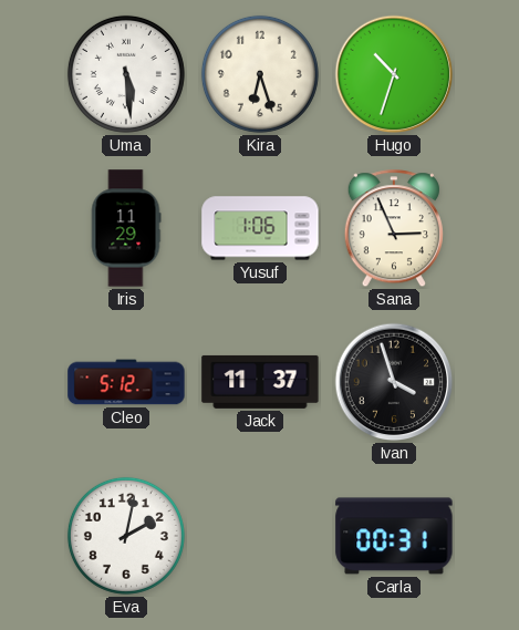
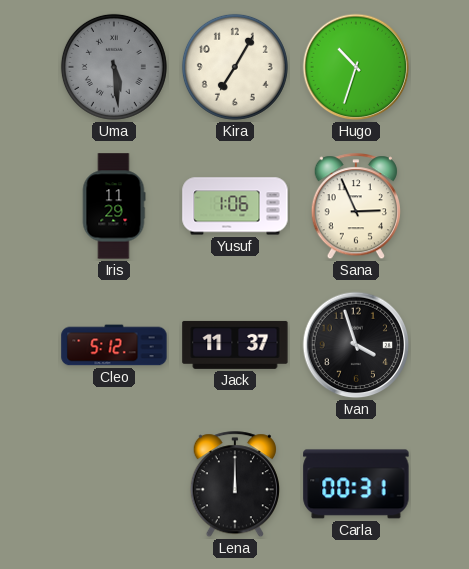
Uma dial: white -> grey (114, 67)
Kira: 6:27 -> 7:05 (235, 67)
Eva: 2:02 -> none (126, 536)
Lena: none -> 12:00 (235, 485)
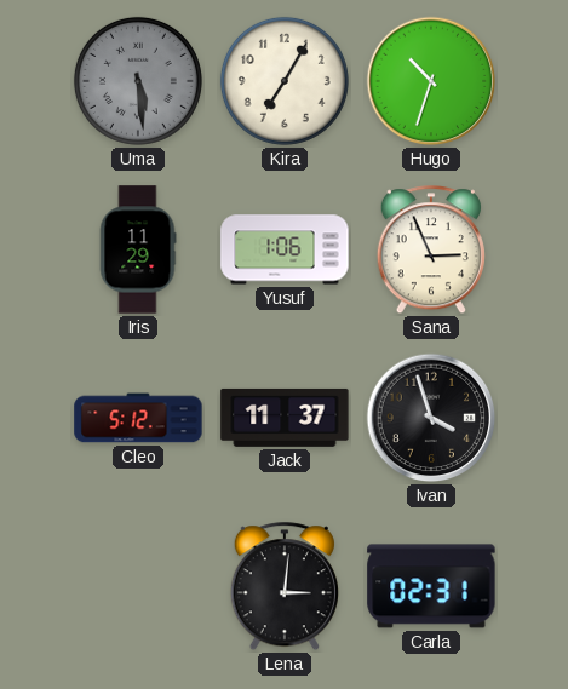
Lena: 12:00 -> 3:01 (285, 587)
Carla: 00:31 -> 02:31 (431, 586)
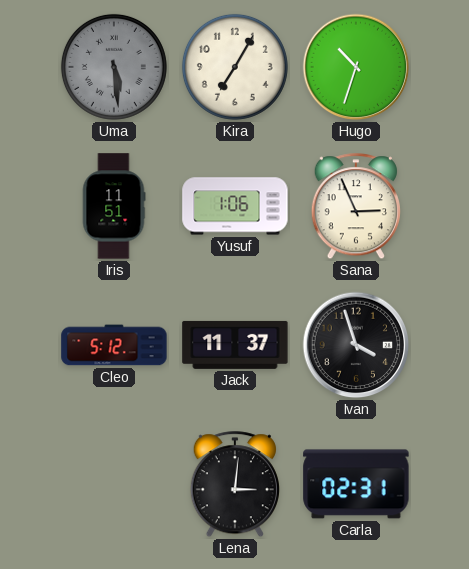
Iris: 11:29 -> 11:51 (114, 206)
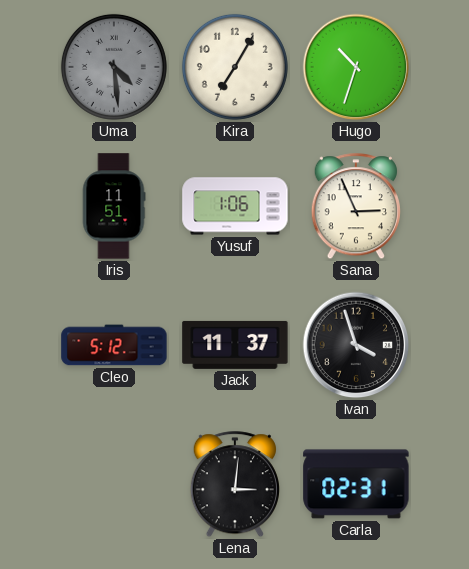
Uma: 5:29 -> 4:29 (114, 67)
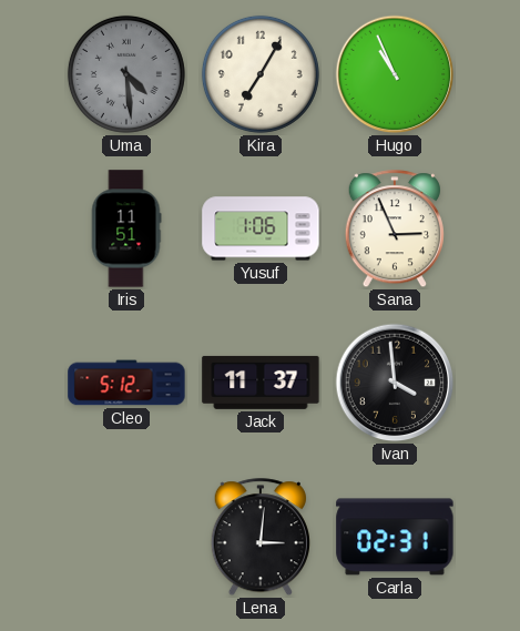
Hugo: 10:33 -> 10:56 (395, 74)
Ivan: 3:57 -> 3:59 (395, 383)
